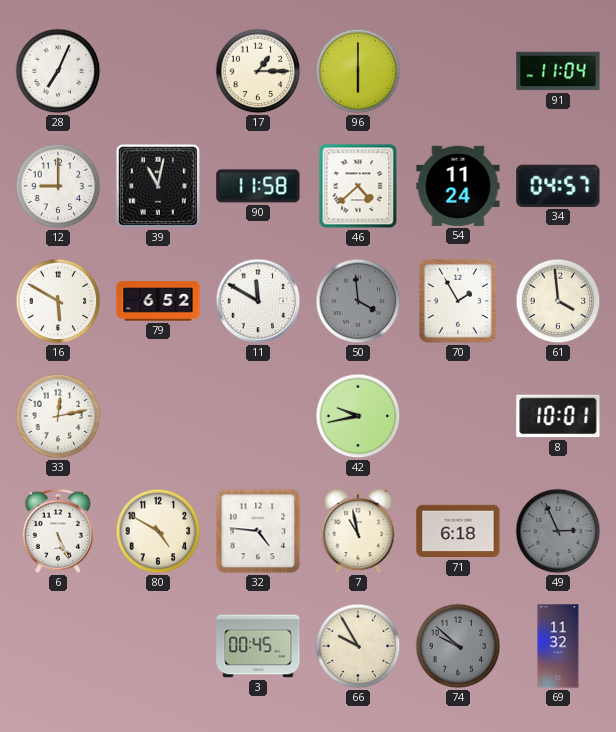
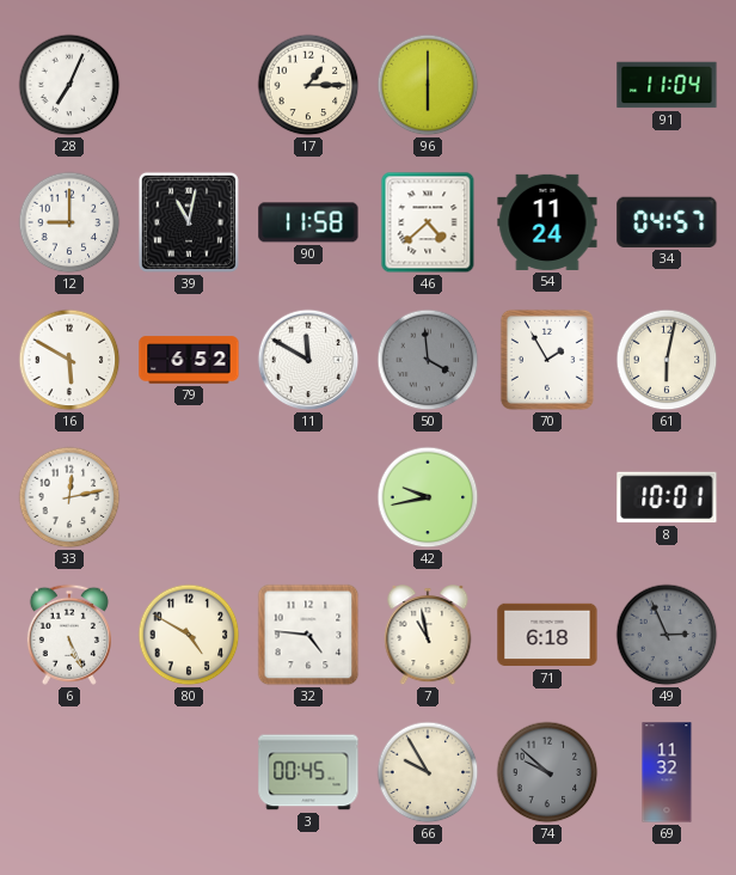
61: 3:59 -> 6:02 (667, 360)
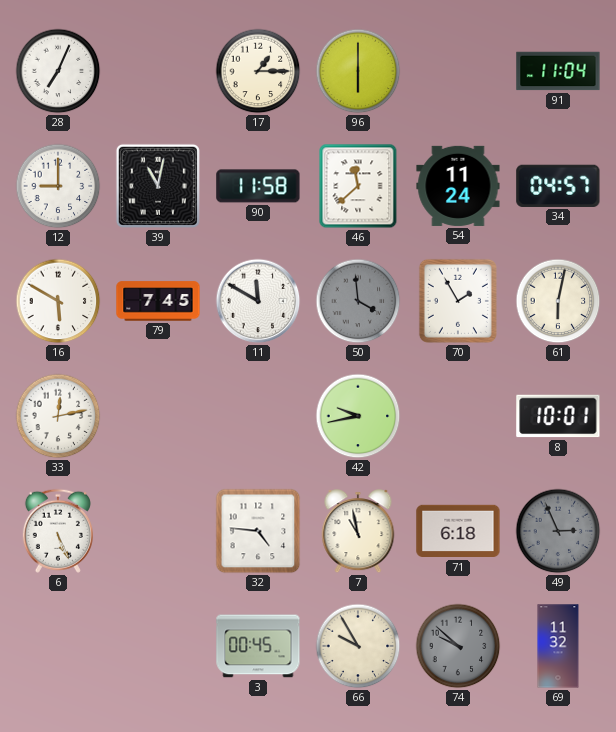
46: 4:38 -> 11:38 (358, 186)
79: 6:52 -> 7:45 (158, 301)
80: 4:50 -> none (189, 635)
